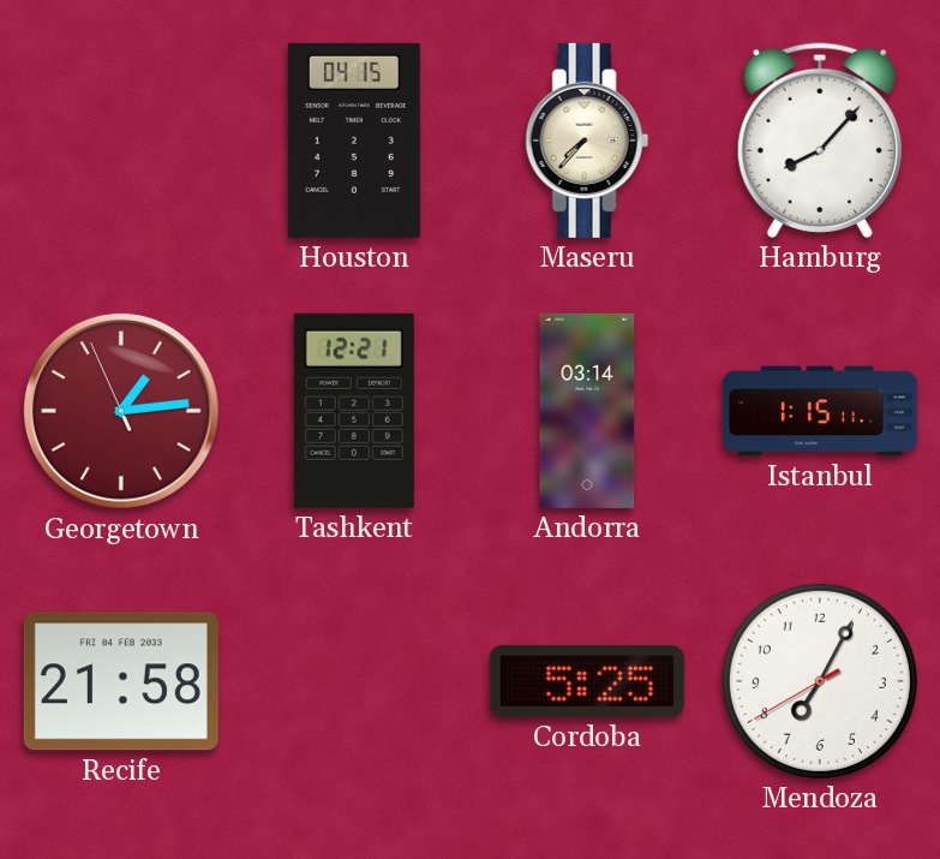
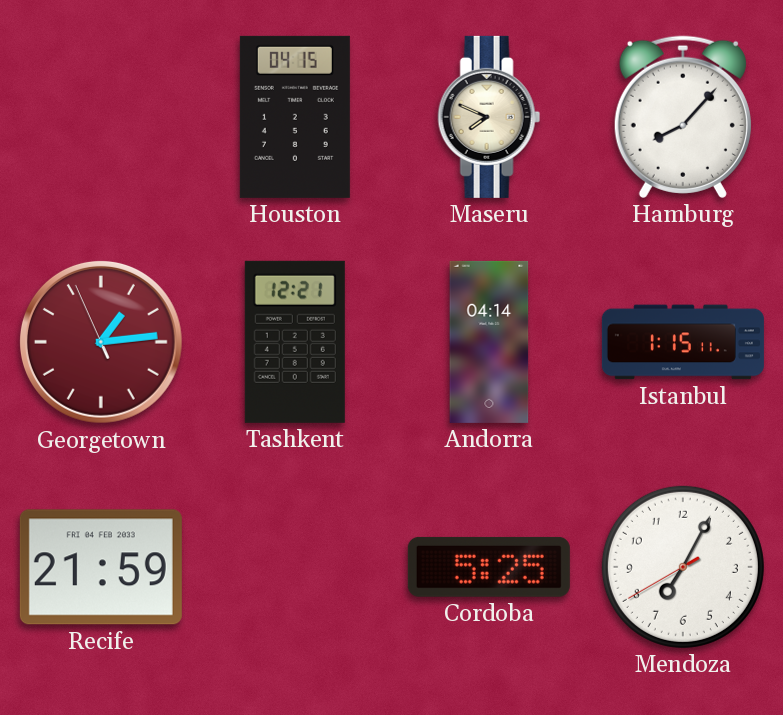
Maseru: 7:37 -> 7:49 (489, 117)
Andorra: 03:14 -> 04:14 (489, 342)
Recife: 21:58 -> 21:59 (101, 567)
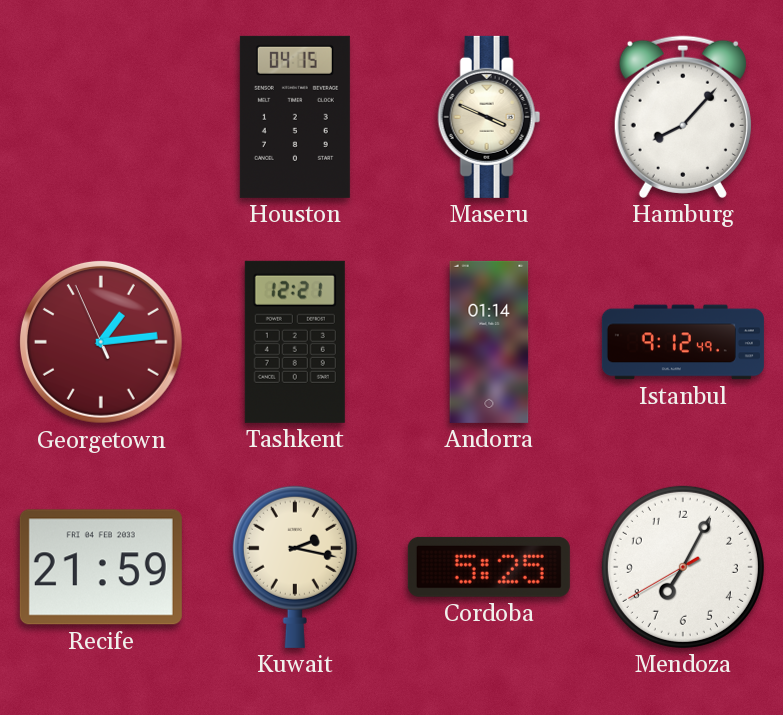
Maseru: 7:49 -> 3:49 (489, 117)
Andorra: 04:14 -> 01:14 (489, 342)
Istanbul: 1:15 -> 9:12 (683, 342)
Kuwait: none -> 2:17 (295, 567)
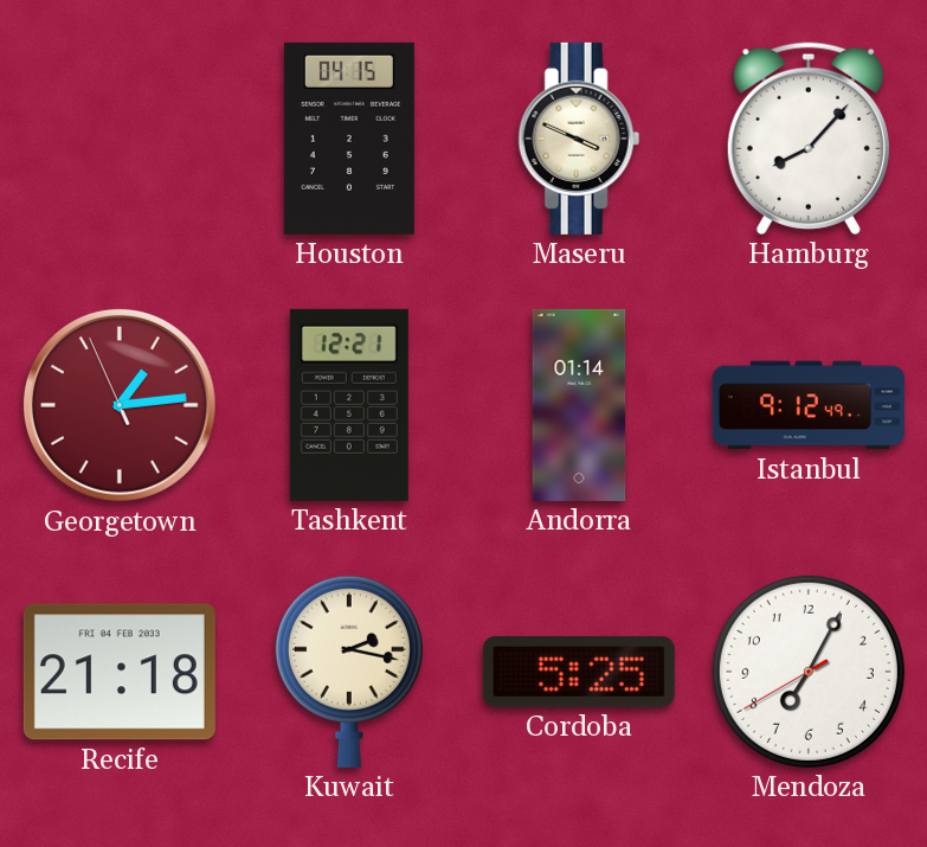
Recife: 21:59 -> 21:18 (120, 672)
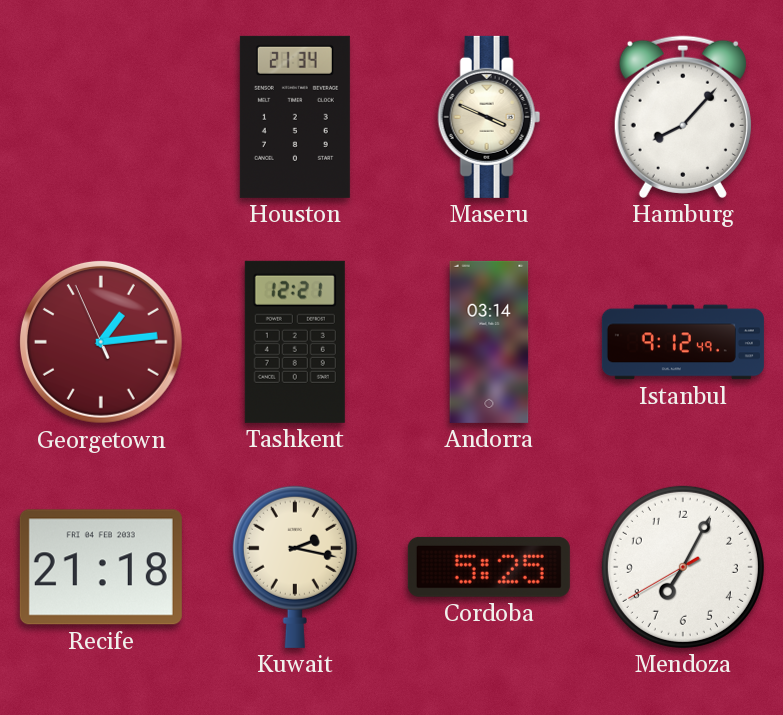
Houston: 04:15 -> 21:34 (295, 117)
Andorra: 01:14 -> 03:14 (489, 342)
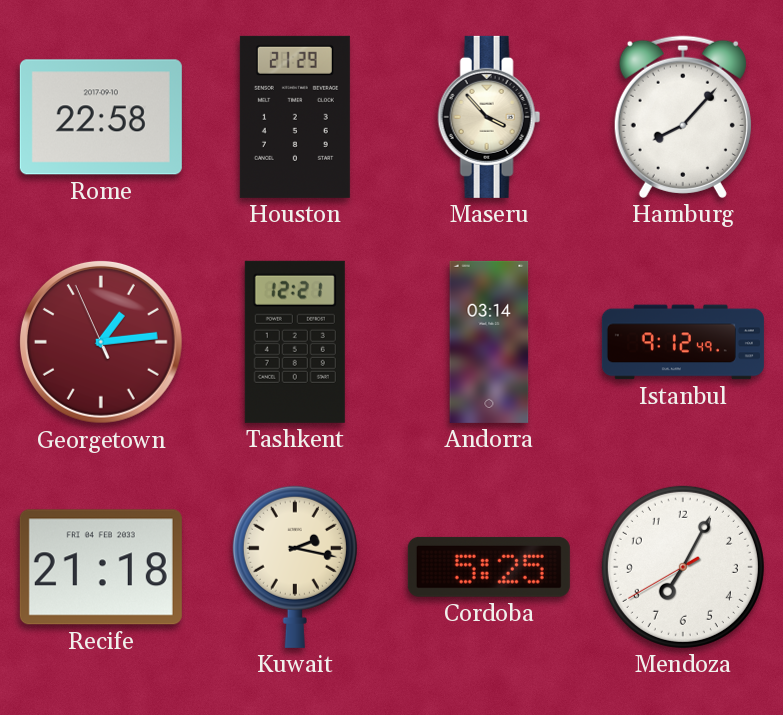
Rome: none -> 22:58 (101, 117)
Houston: 21:34 -> 21:29 (295, 117)
Maseru: 3:49 -> 3:53 (489, 117)
